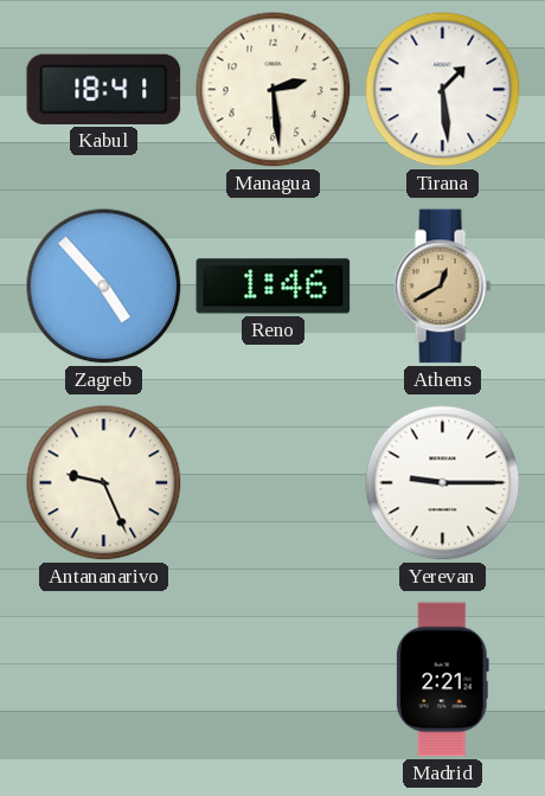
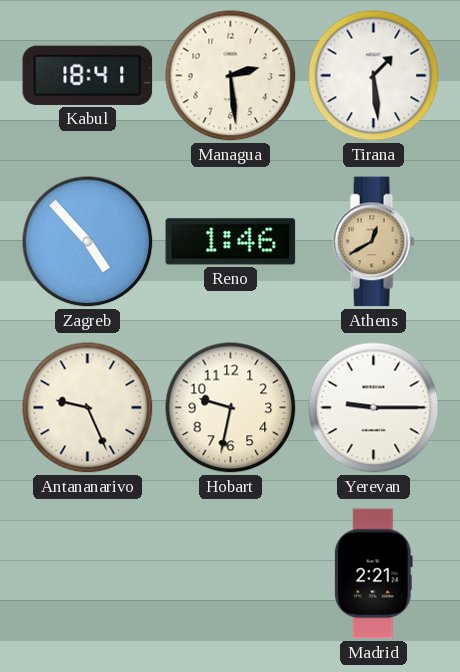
Hobart: none -> 9:32 (231, 408)
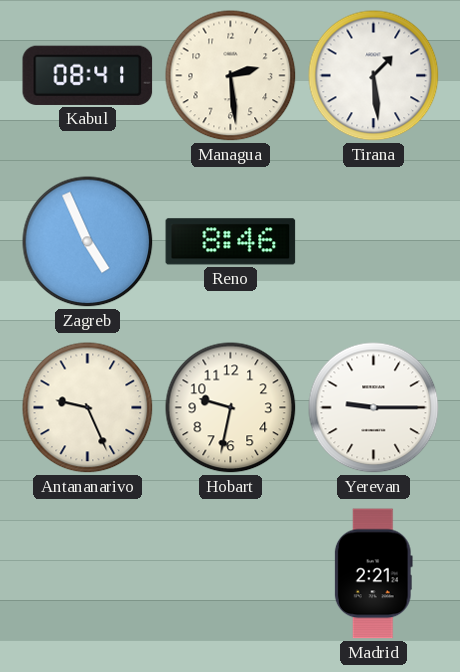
Kabul: 18:41 -> 08:41 (88, 75)
Zagreb: 4:53 -> 4:56 (88, 242)
Reno: 1:46 -> 8:46 (231, 242)
Athens: 12:40 -> none (373, 242)
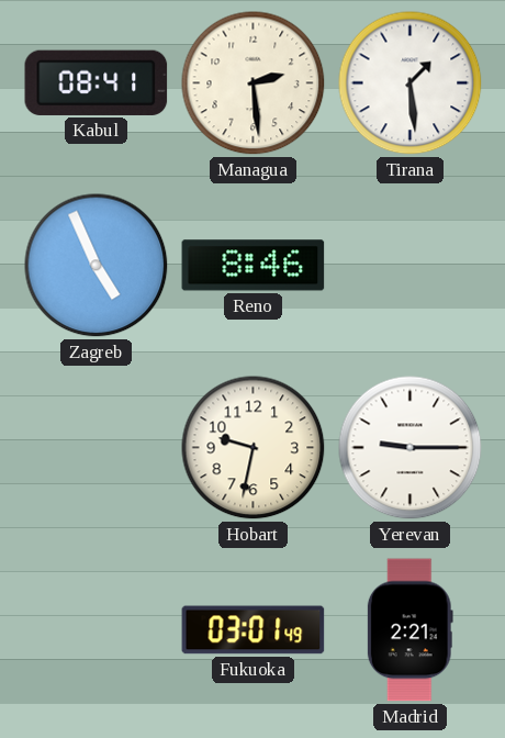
Antananarivo: 9:26 -> none (88, 408)
Fukuoka: none -> 03:01 (254, 630)
